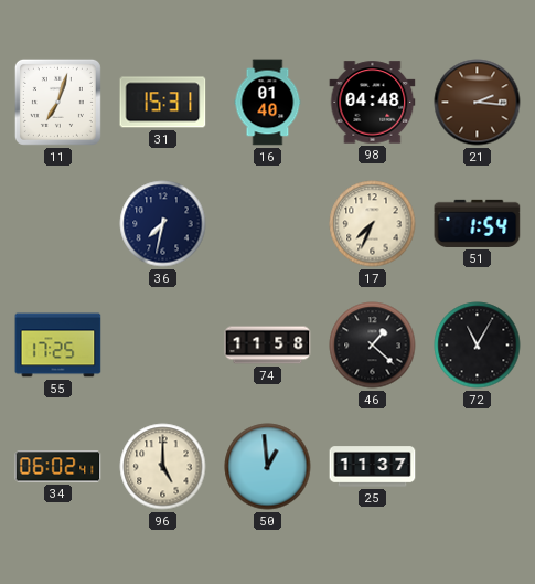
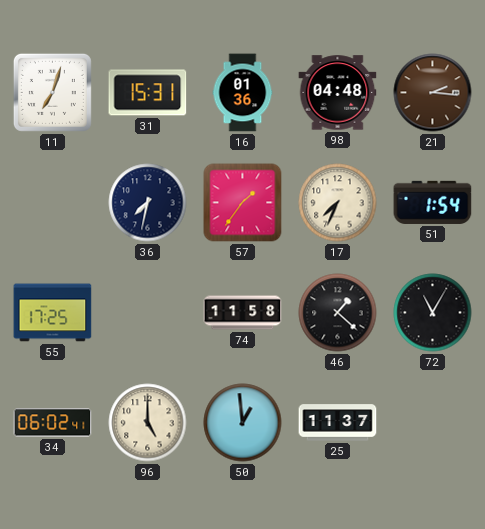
16: 01:40 -> 01:36 (243, 93)
57: none -> 1:36 (243, 203)
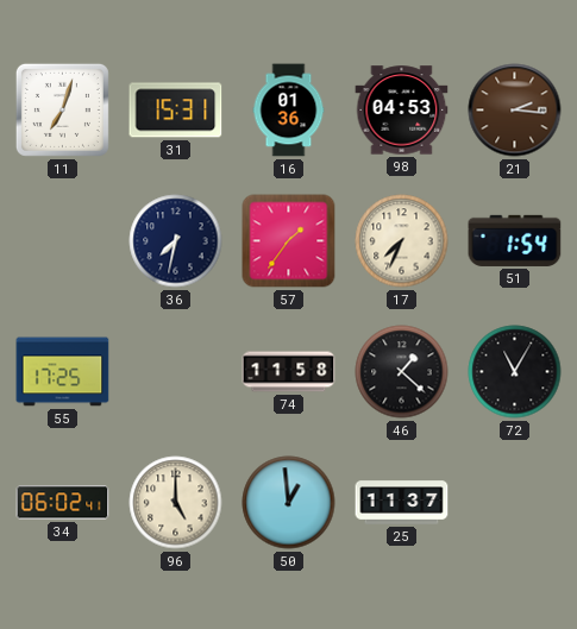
98: 04:48 -> 04:53 (402, 111)
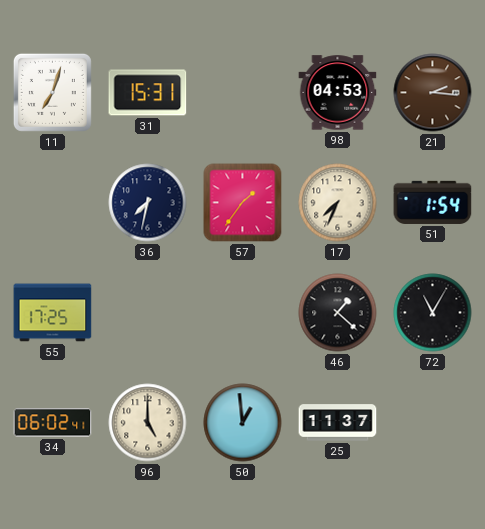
16: 01:36 -> none (289, 111)
74: 11:58 -> none (289, 372)
